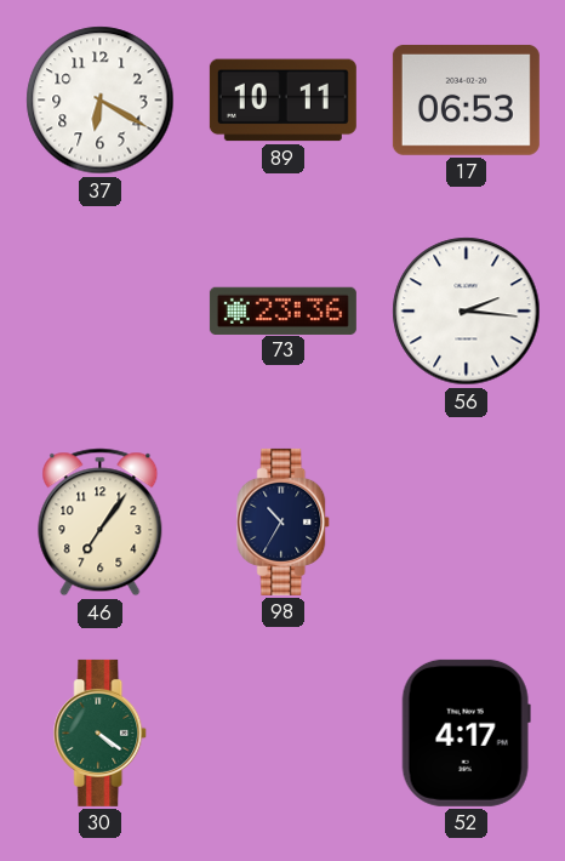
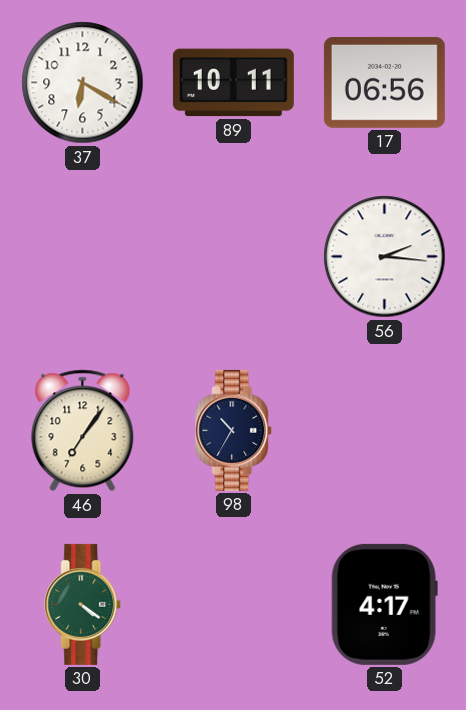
17: 06:53 -> 06:56 (384, 82)
73: 23:36 -> none (282, 310)
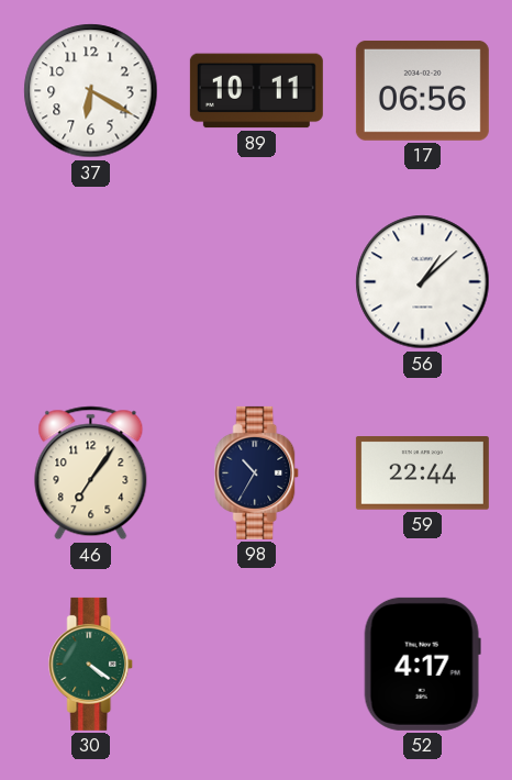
56: 2:16 -> 1:08 (423, 282)
59: none -> 22:44 (422, 473)
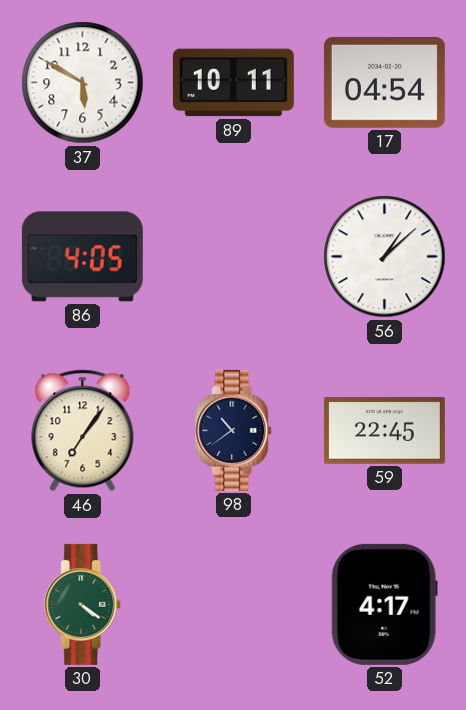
37: 6:20 -> 5:50 (83, 83)
17: 06:56 -> 04:54 (384, 82)
86: none -> 4:05 (82, 257)
98: 10:35 -> 10:39 (234, 430)
59: 22:44 -> 22:45 (384, 431)
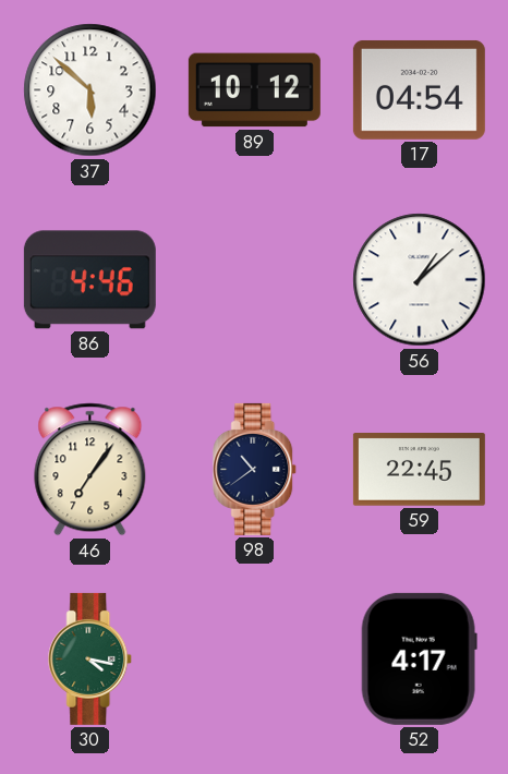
37: 5:50 -> 5:52 (90, 90)
89: 10:11 -> 10:12 (254, 90)
86: 4:05 -> 4:46 (89, 280)
30: 4:21 -> 4:17 (90, 658)
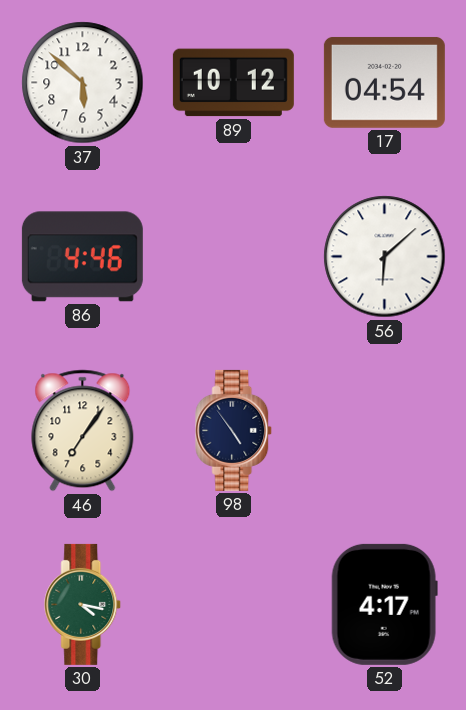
56: 1:08 -> 6:08 (385, 257)
98: 10:39 -> 4:54 (234, 430)
59: 22:45 -> none (419, 470)
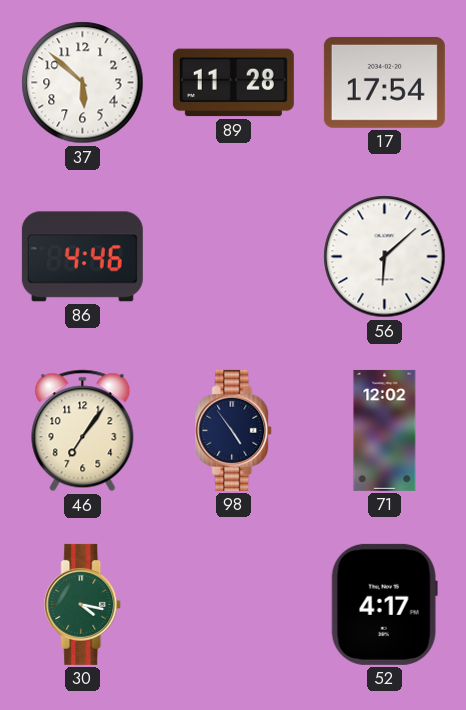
89: 10:12 -> 11:28 (233, 83)
17: 04:54 -> 17:54 (384, 82)
71: none -> 12:02 (385, 430)
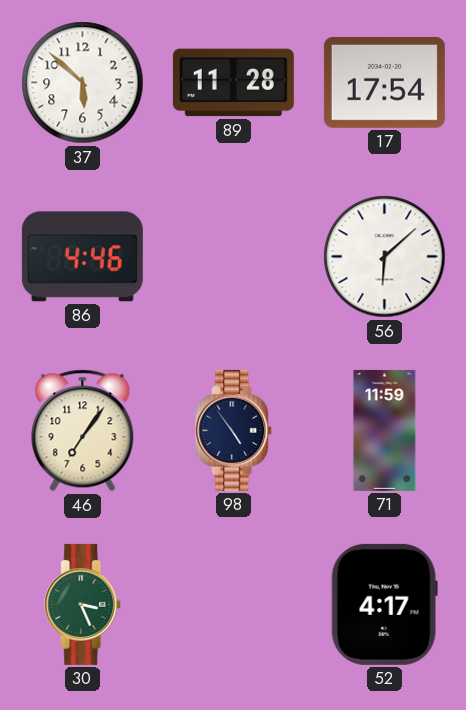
71: 12:02 -> 11:59 (385, 430)
30: 4:17 -> 3:26 (83, 604)
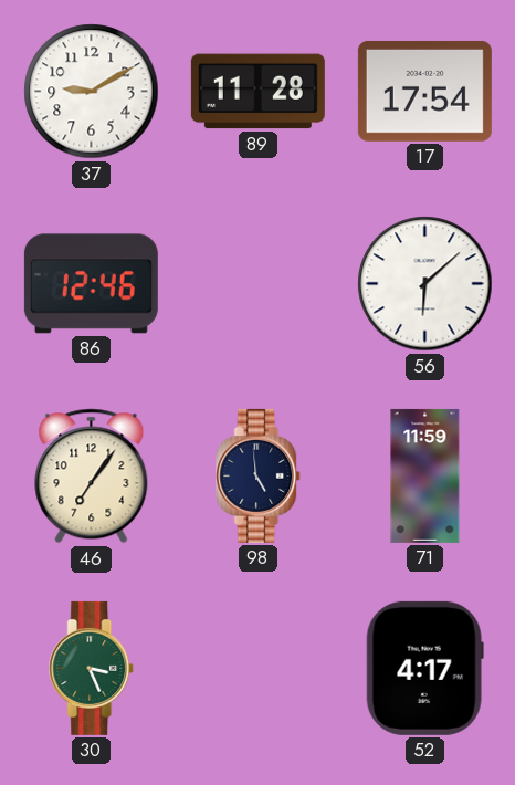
37: 5:52 -> 9:10 (92, 92)
86: 4:46 -> 12:46 (91, 284)
98: 4:54 -> 4:59 (259, 475)
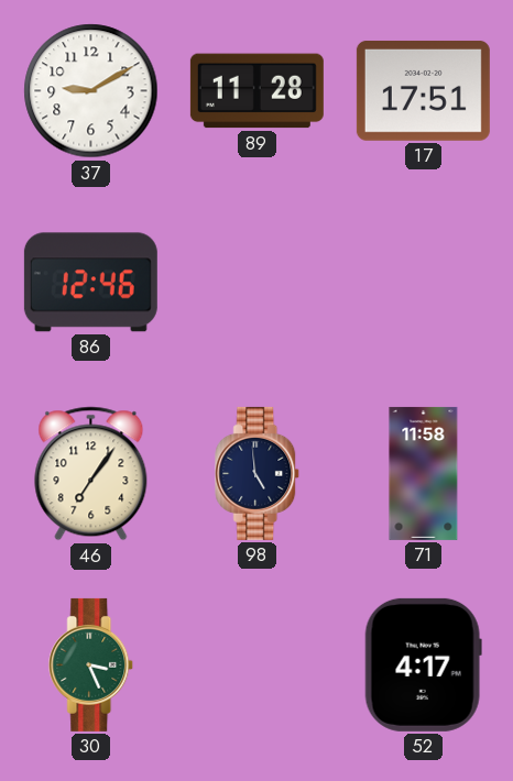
17: 17:54 -> 17:51 (423, 90)
56: 6:08 -> none (425, 284)
71: 11:59 -> 11:58 (424, 473)
